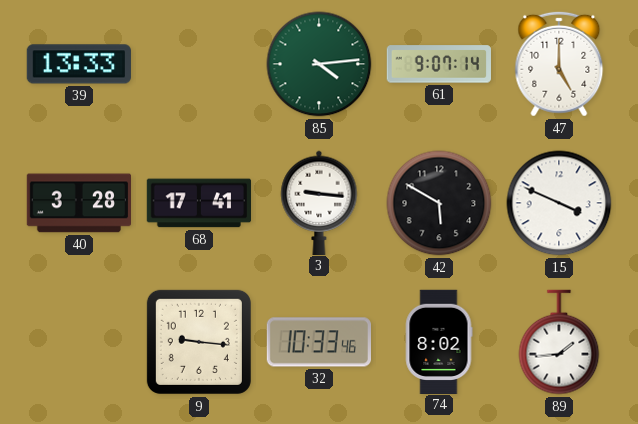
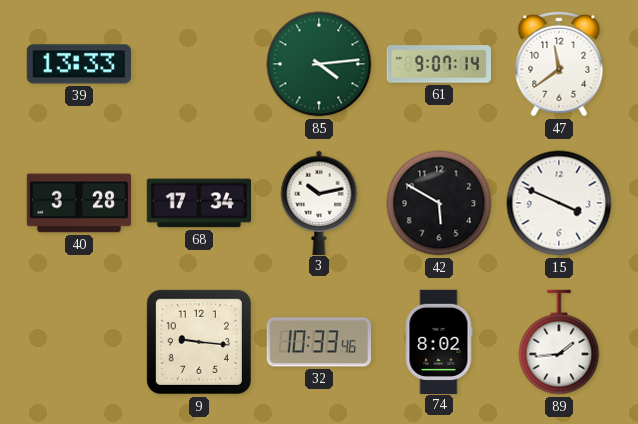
47: 5:00 -> 11:39 (559, 64)
68: 17:41 -> 17:34 (198, 203)
3: 9:16 -> 10:13 (319, 202)
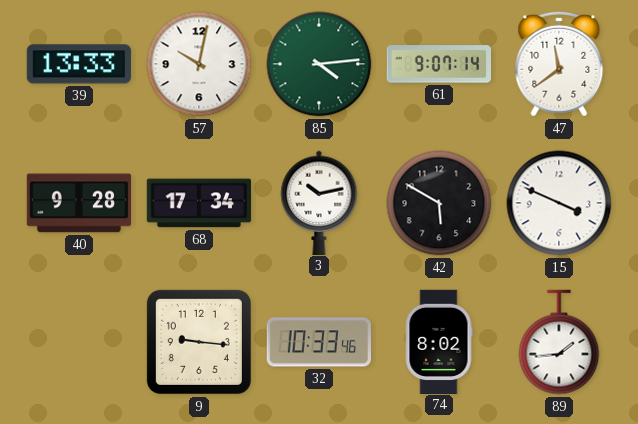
57: none -> 10:02 (199, 64)
40: 3:28 -> 9:28 (78, 203)
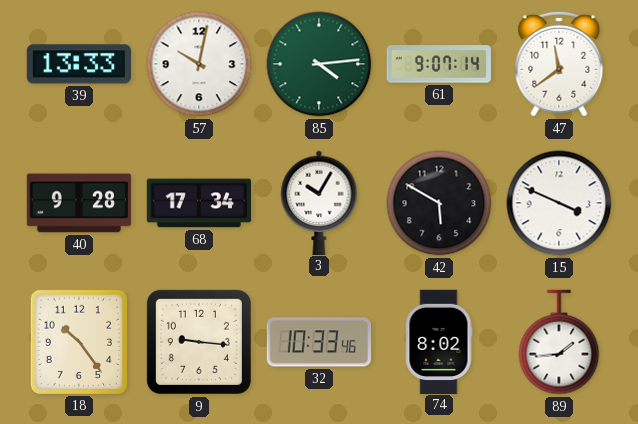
3: 10:13 -> 10:05 (319, 202)
18: none -> 10:24 (79, 342)
